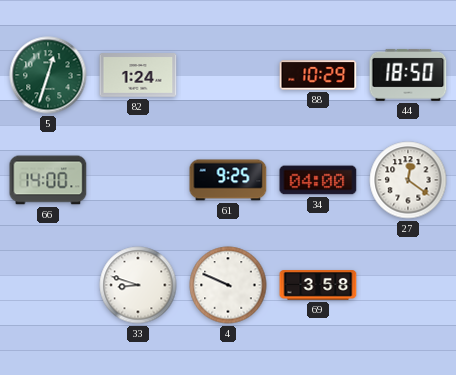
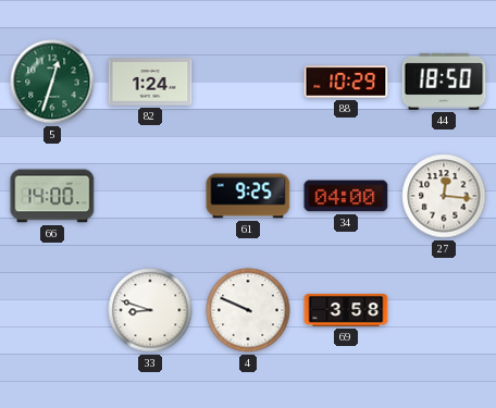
27: 12:21 -> 12:16 (444, 196)
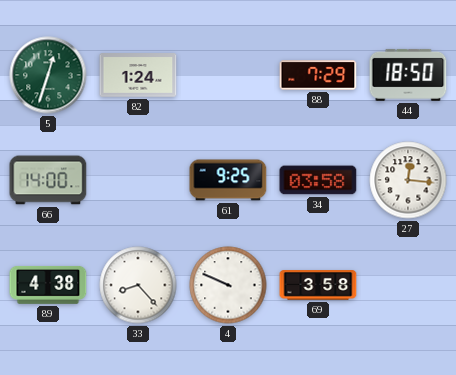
88: 10:29 -> 7:29 (318, 75)
34: 04:00 -> 03:58 (318, 180)
89: none -> 4:38 (48, 285)
33: 8:48 -> 8:23 (138, 285)
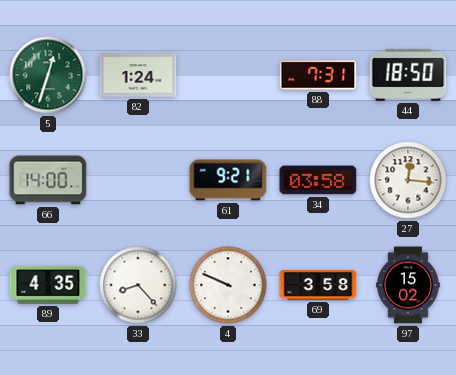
88: 7:29 -> 7:31 (318, 75)
61: 9:25 -> 9:21 (228, 180)
89: 4:38 -> 4:35 (48, 285)
97: none -> 15:02 (409, 285)
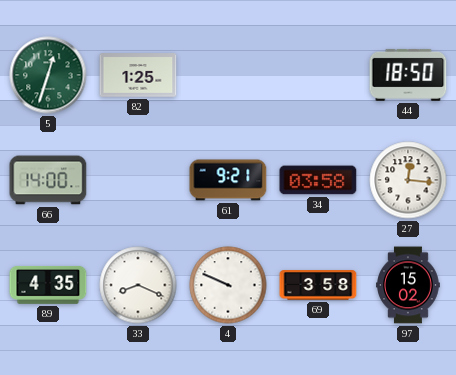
82: 1:24 -> 1:25 (138, 75)
88: 7:31 -> none (318, 75)
33: 8:23 -> 8:19 (138, 285)
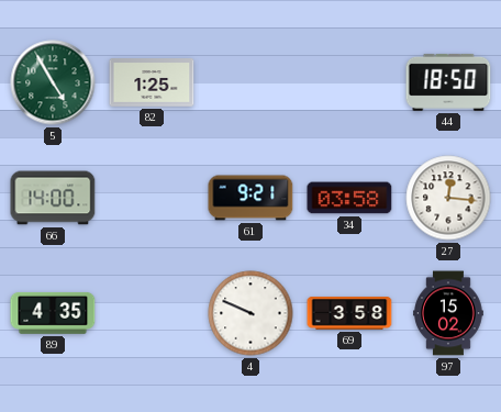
5: 12:33 -> 4:55 (53, 82)
33: 8:19 -> none (138, 285)
